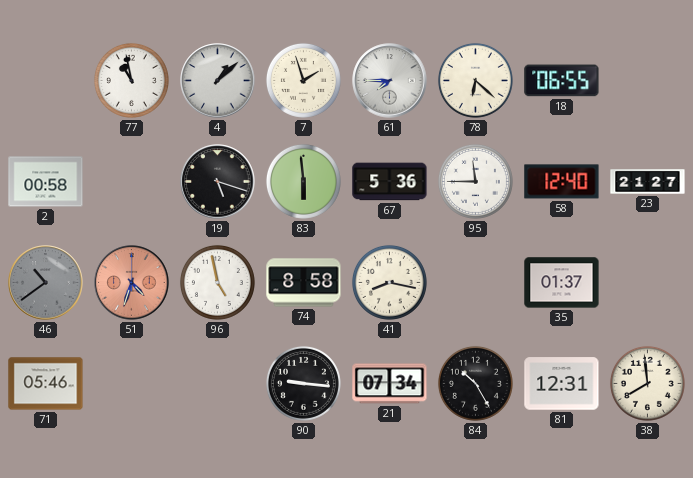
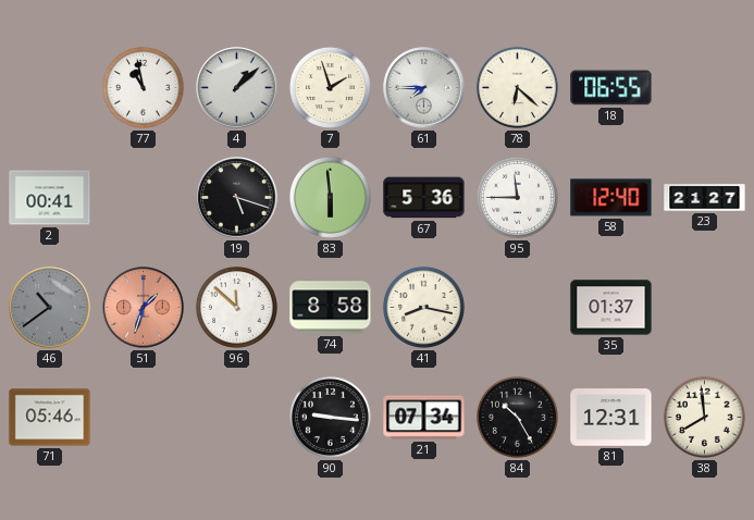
2: 00:58 -> 00:41 (50, 198)
51: 4:33 -> 1:33 (144, 308)
96: 4:58 -> 11:52 (236, 307)
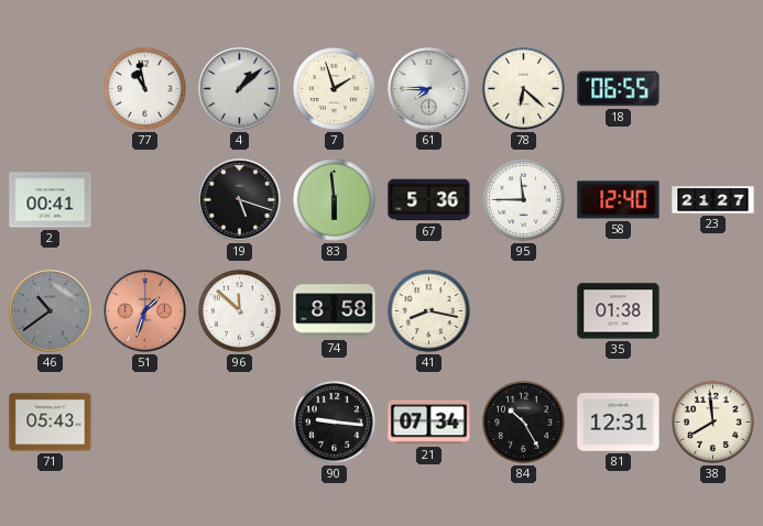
35: 01:37 -> 01:38 (619, 311)
71: 05:46 -> 05:43 (51, 423)
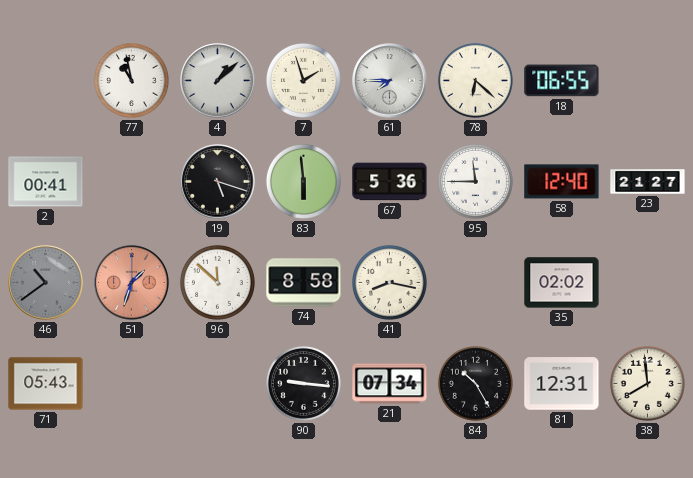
35: 01:38 -> 02:02 (562, 283)
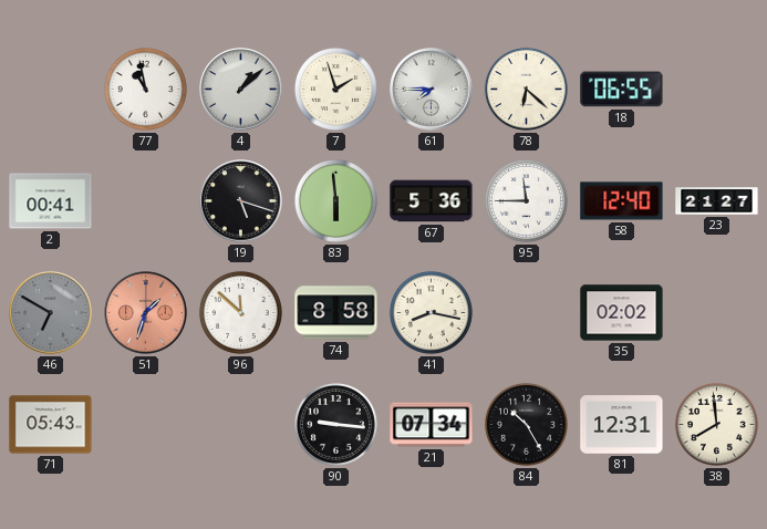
46: 10:39 -> 6:50 (51, 313)
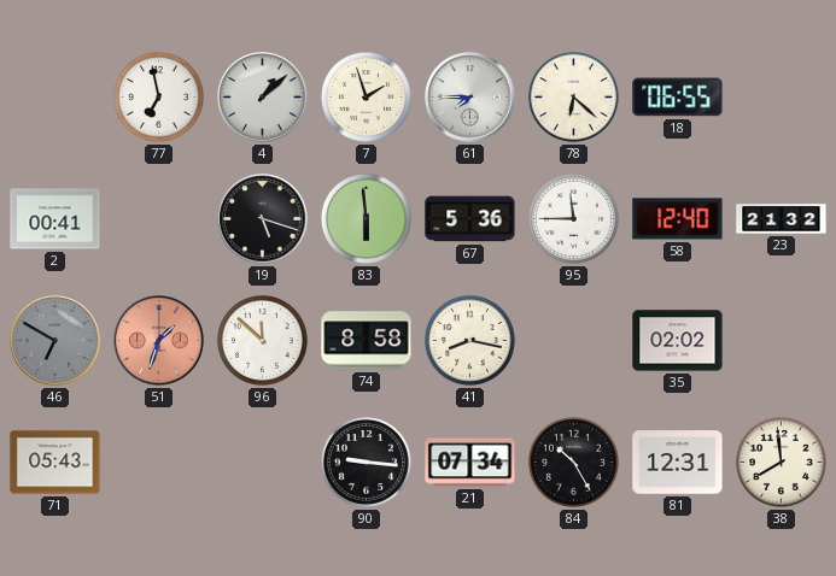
77: 10:58 -> 6:58 (158, 96)
23: 21:27 -> 21:32 (782, 219)
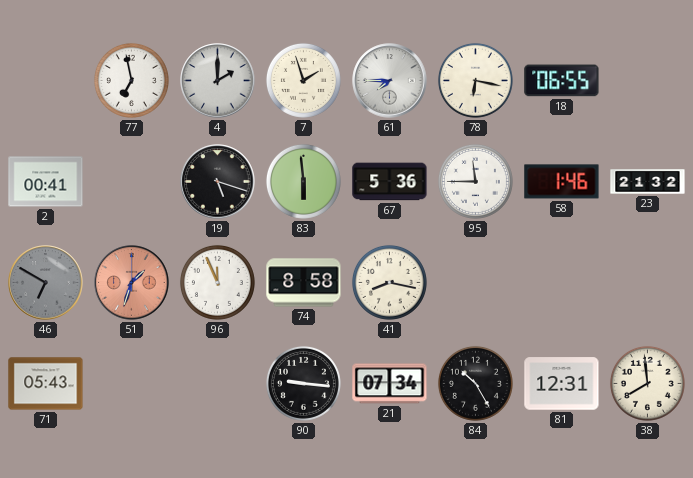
4: 1:08 -> 2:00 (218, 81)
78: 6:22 -> 6:17 (475, 80)
58: 12:40 -> 1:46 (562, 182)
96: 11:52 -> 11:56 (217, 282)
35: 02:02 -> none (678, 341)
